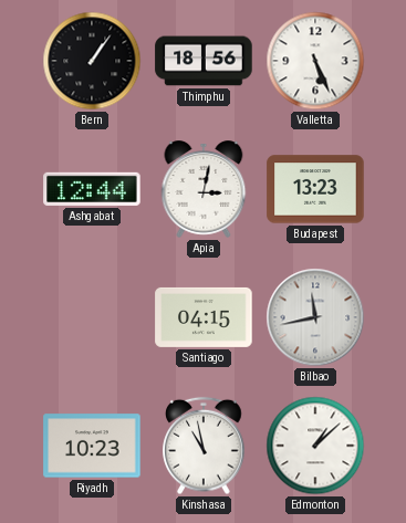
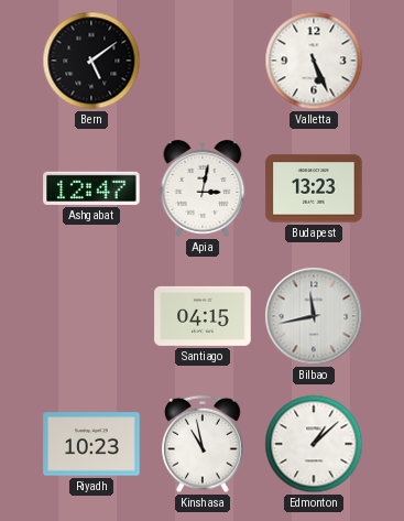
Bern: 1:06 -> 5:09 (91, 61)
Thimphu: 18:56 -> none (204, 61)
Ashgabat: 12:44 -> 12:47 (91, 188)
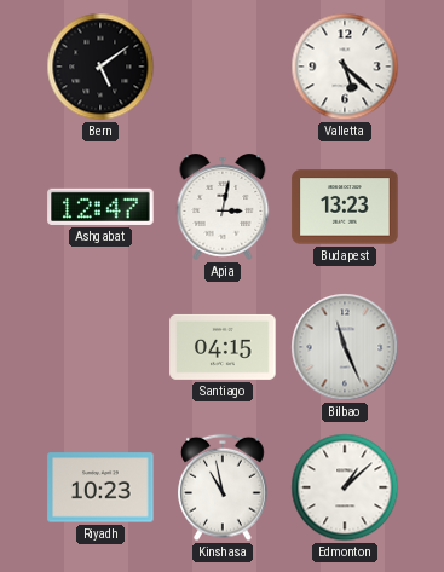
Valletta: 5:26 -> 5:22 (345, 67)
Bilbao: 11:43 -> 11:26 (345, 347)
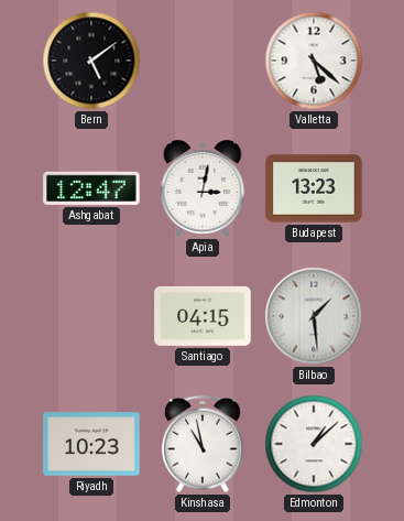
Bilbao: 11:26 -> 1:29 (314, 316)
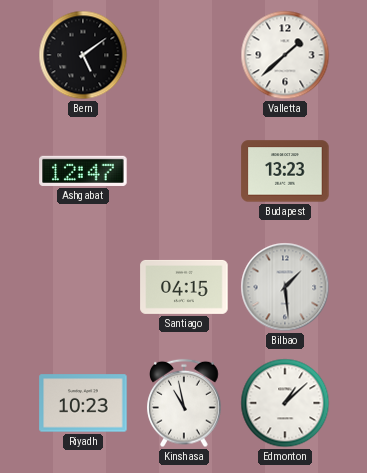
Valletta: 5:22 -> 1:38 (285, 55)
Apia: 3:02 -> none (203, 189)
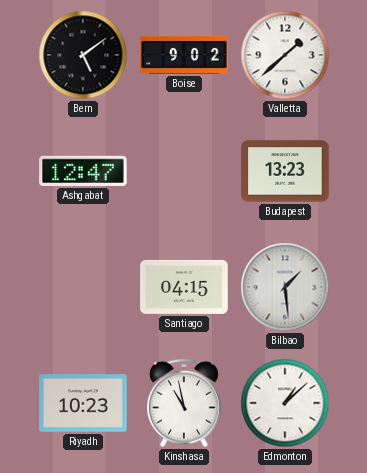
Boise: none -> 9:02 (184, 55)
